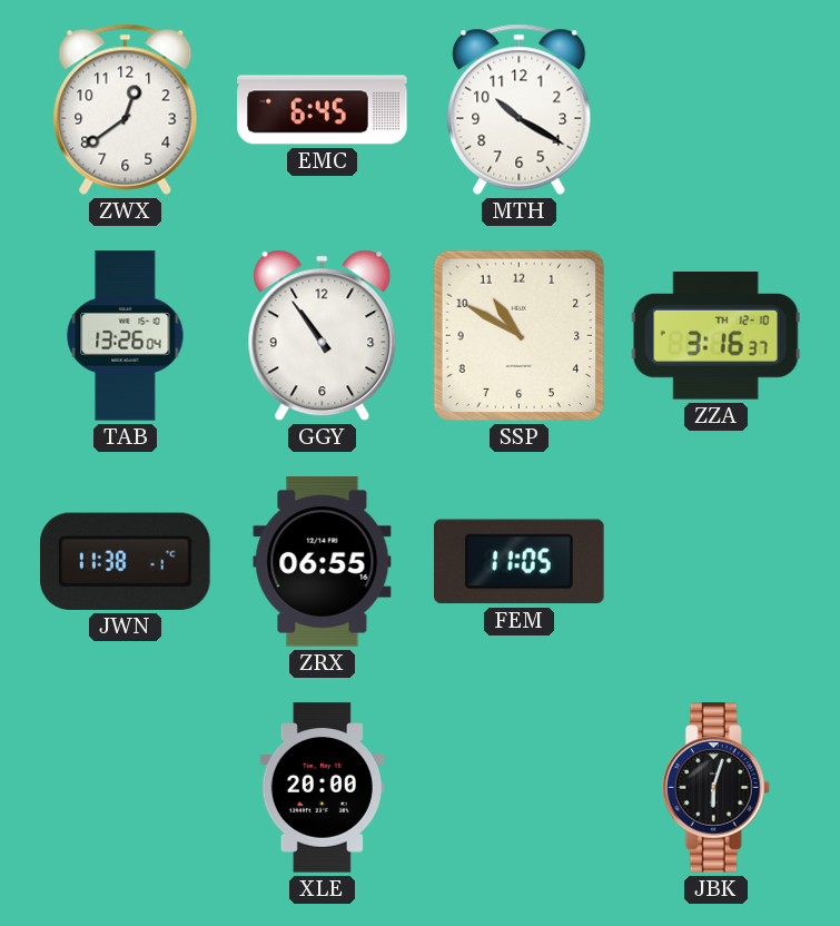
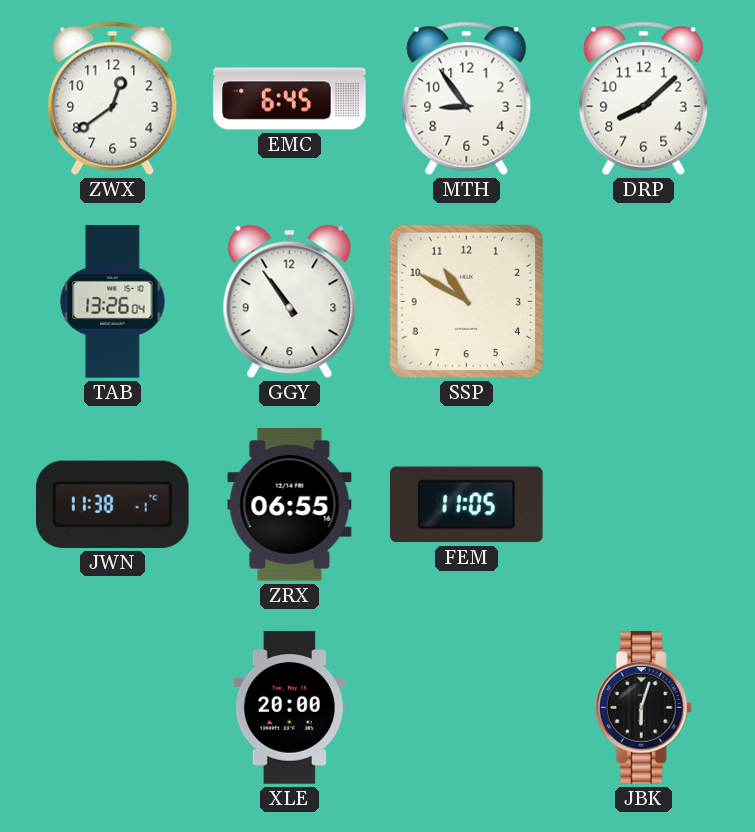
MTH: 10:20 -> 8:54 (467, 98)
DRP: none -> 8:08 (644, 98)
ZZA: 3:16 -> none (715, 336)
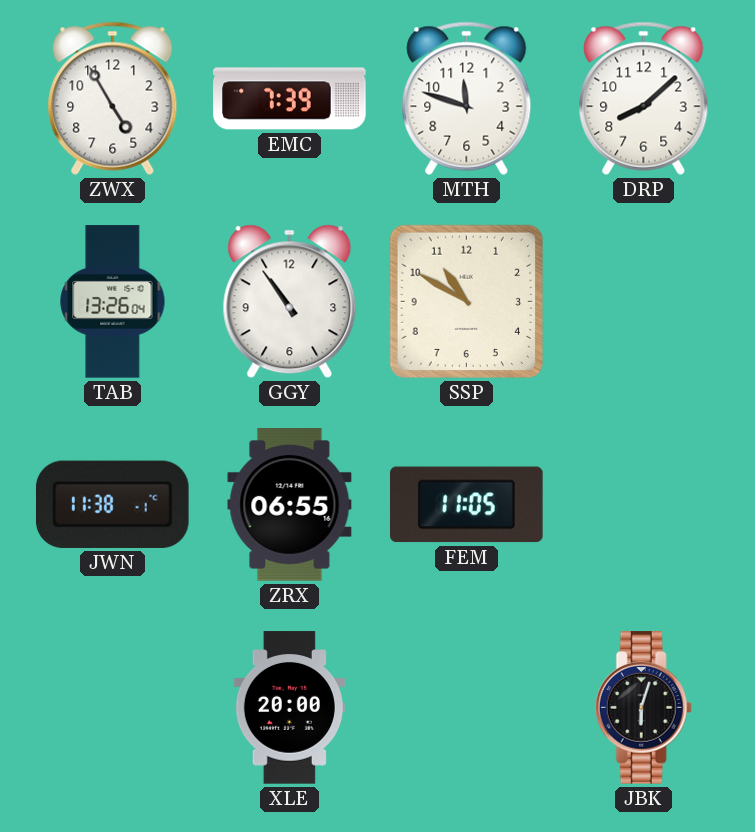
ZWX: 12:39 -> 4:55 (113, 98)
EMC: 6:45 -> 7:39 (290, 99)
MTH: 8:54 -> 11:48 (467, 98)
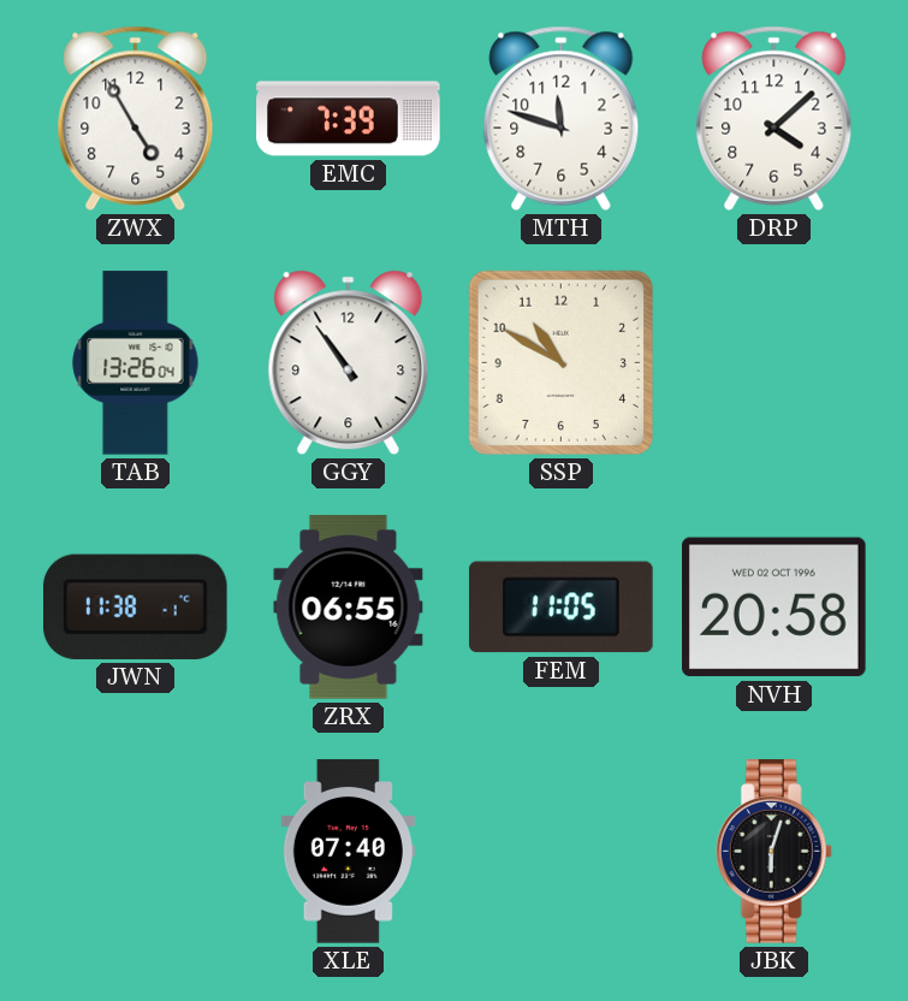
DRP: 8:08 -> 4:08 (775, 118)
NVH: none -> 20:58 (775, 608)
XLE: 20:00 -> 07:40 (348, 852)
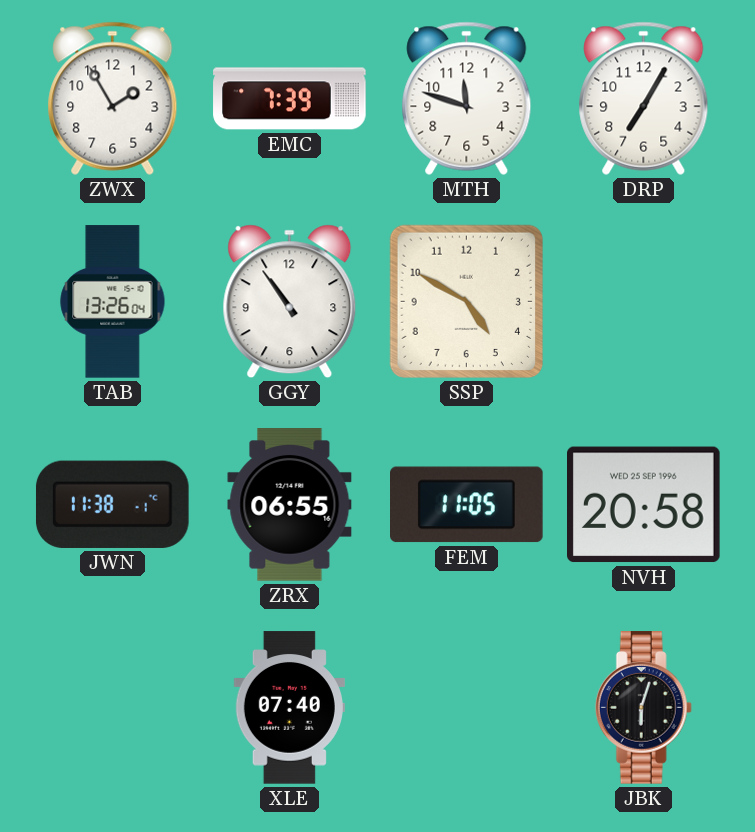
ZWX: 4:55 -> 1:55 (113, 98)
DRP: 4:08 -> 7:05 (644, 98)
SSP: 10:50 -> 4:50 (466, 301)
NVH date: WED 02 OCT 1996 -> WED 25 SEP 1996 (644, 505)
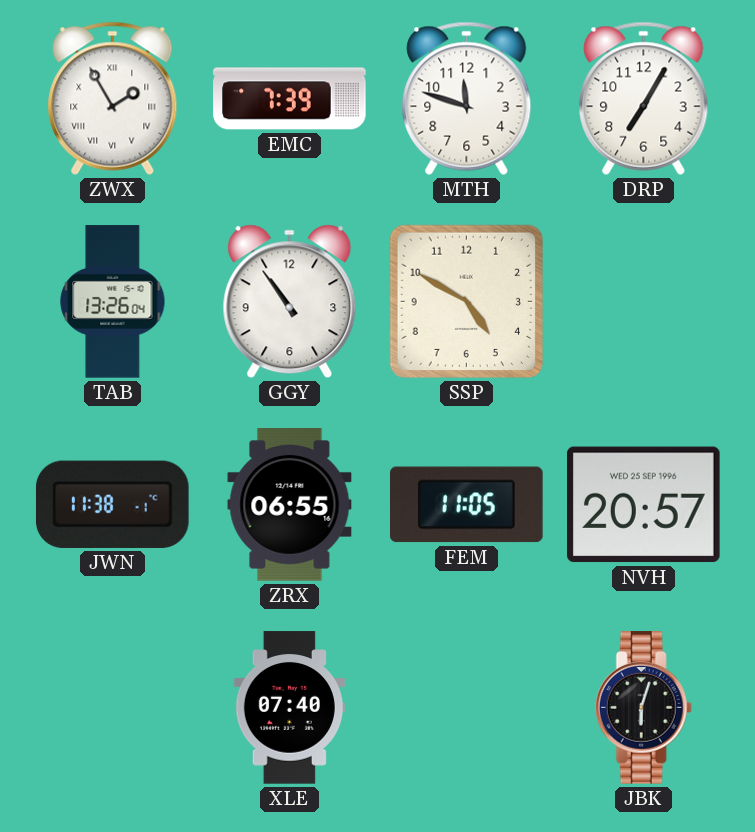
ZWX numerals: Arabic -> Roman (113, 98)
NVH: 20:58 -> 20:57 (644, 505)
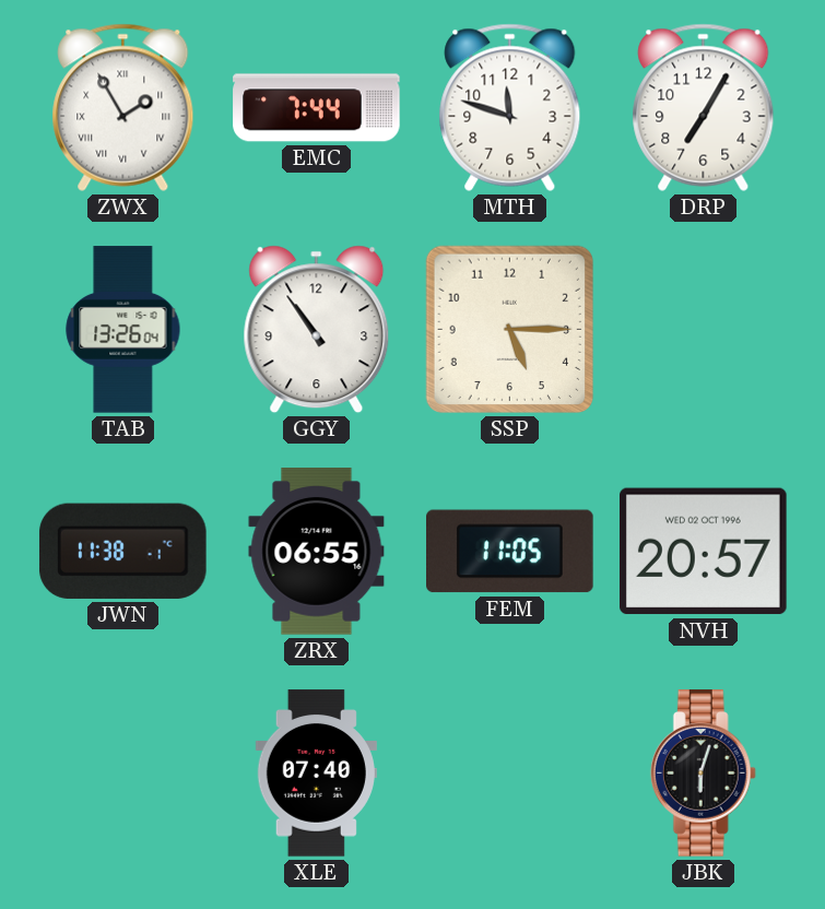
EMC: 7:39 -> 7:44 (317, 108)
SSP: 4:50 -> 5:15 (509, 329)
NVH date: WED 25 SEP 1996 -> WED 02 OCT 1996 (704, 552)
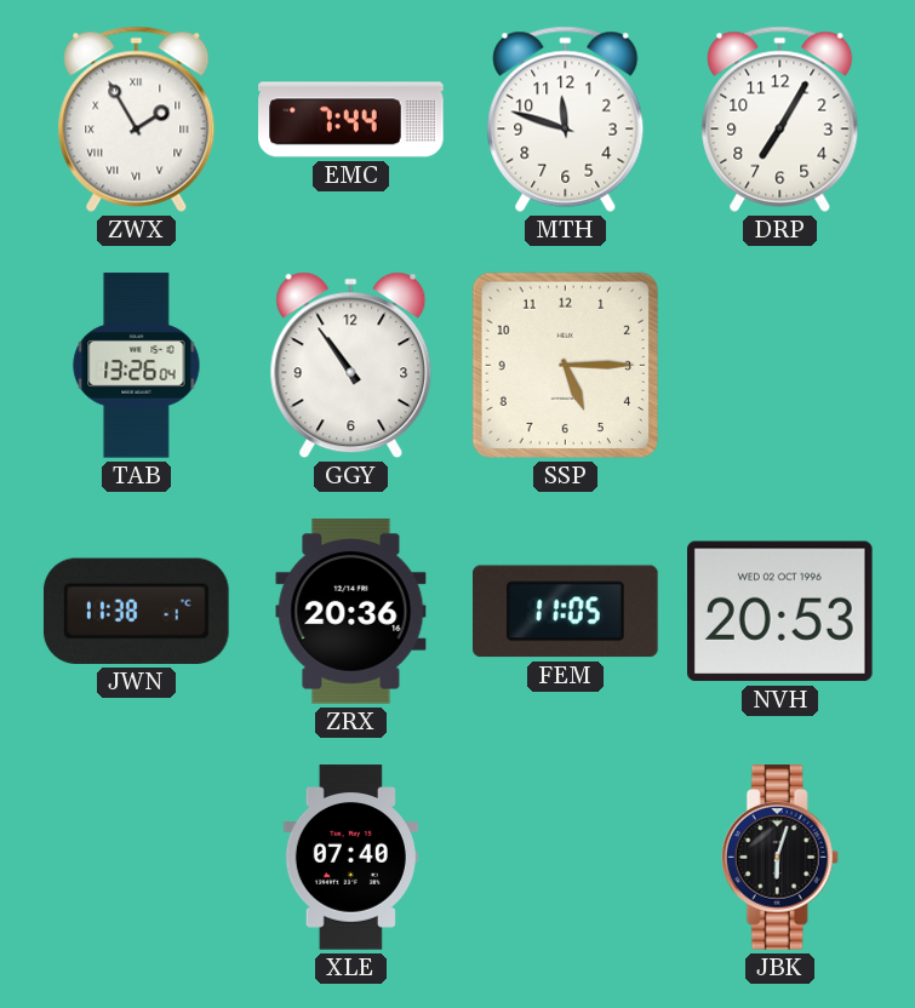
ZRX: 06:55 -> 20:36 (351, 612)
NVH: 20:57 -> 20:53 (780, 612)
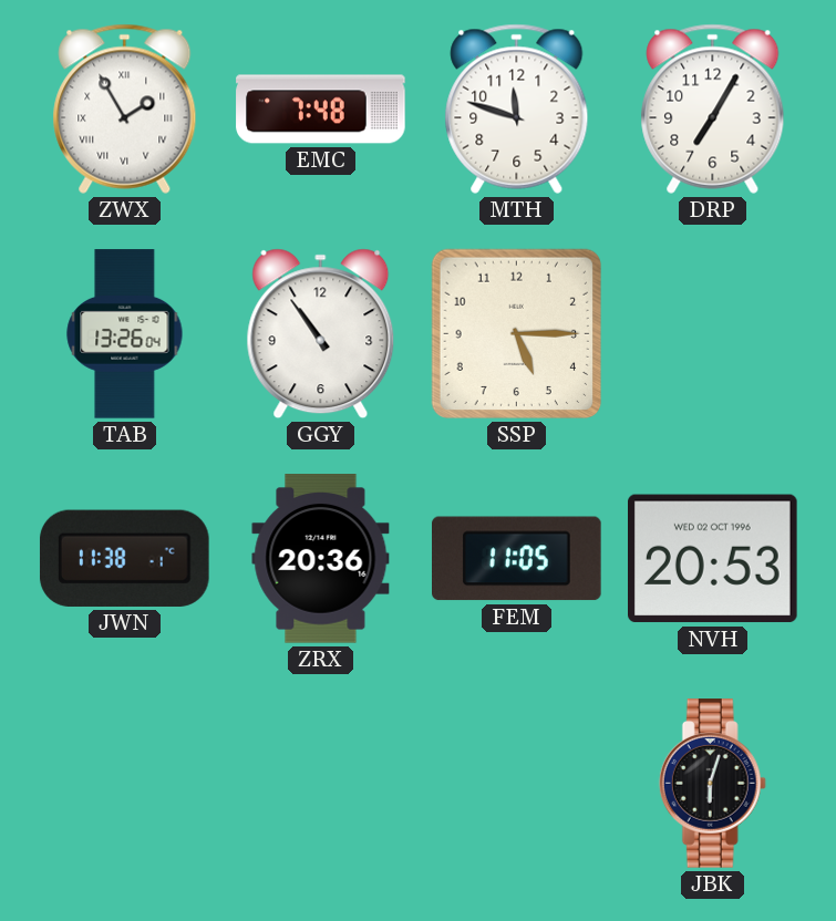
EMC: 7:44 -> 7:48 (321, 110)
XLE: 07:40 -> none (350, 858)
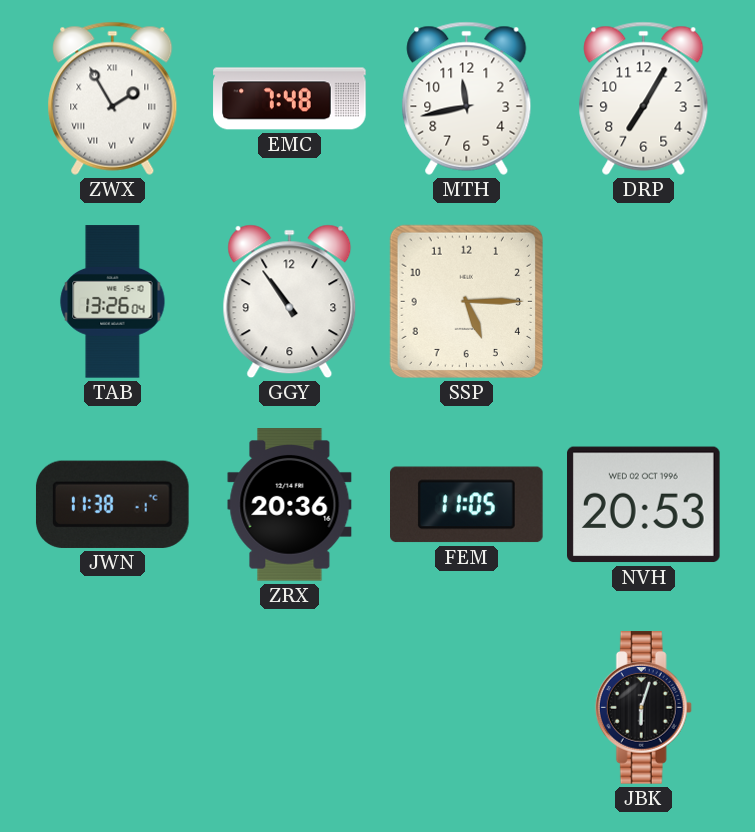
MTH: 11:48 -> 11:43 (467, 98)
